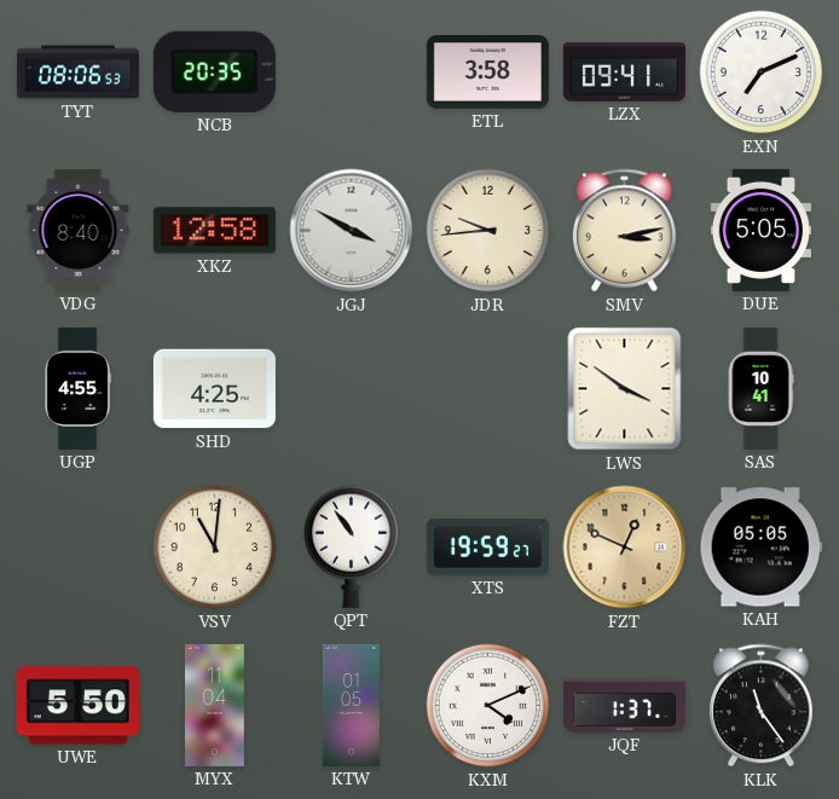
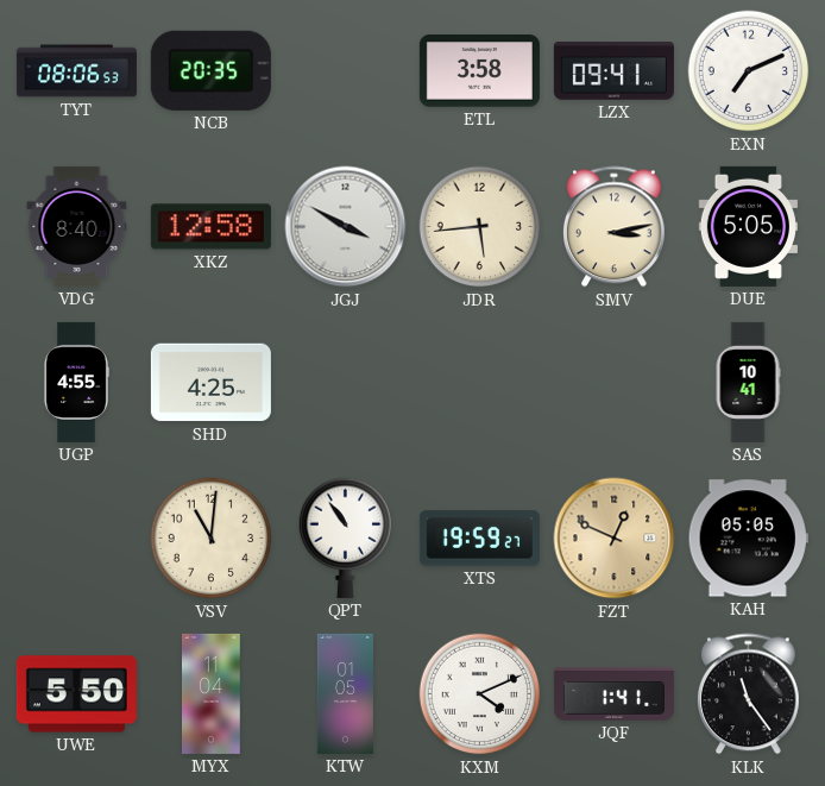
JDR: 9:44 -> 5:44 (480, 227)
LWS: 3:51 -> none (625, 389)
JQF: 1:37 -> 1:41 (613, 693)
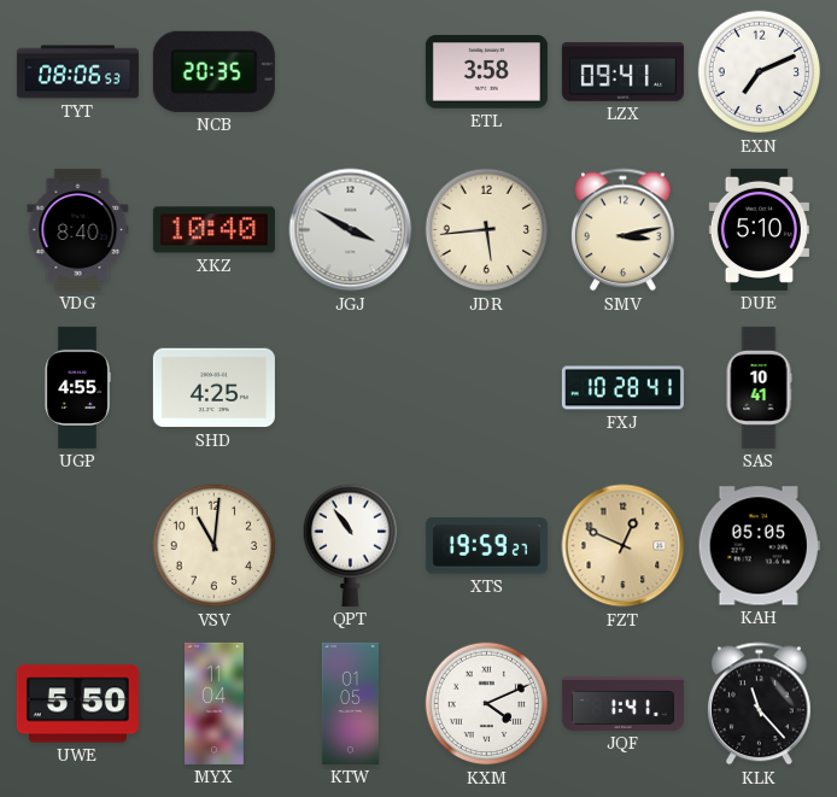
XKZ: 12:58 -> 10:40 (213, 230)
DUE: 5:05 -> 5:10 (759, 229)
FXJ: none -> 10:28 (622, 388)
KLK: 11:24 -> 11:23 (759, 704)
